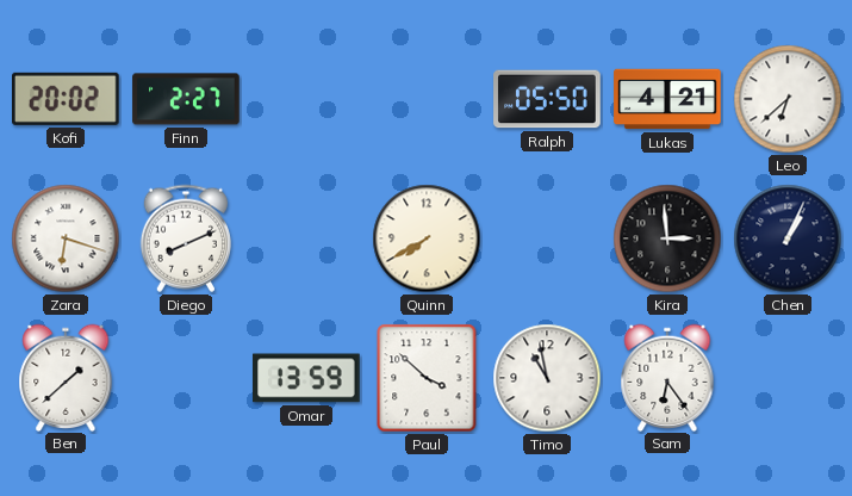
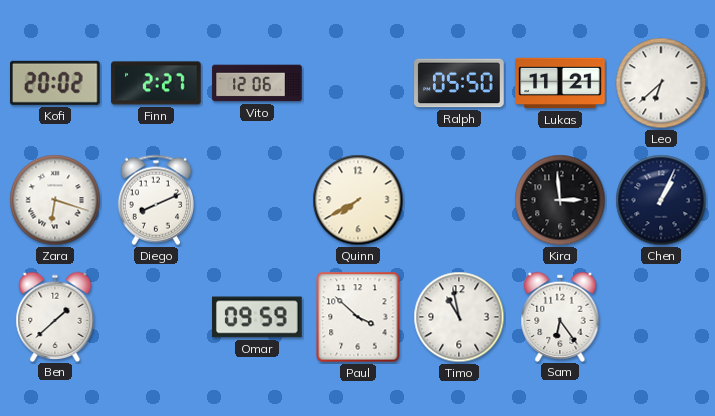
Vito: none -> 12:06 (257, 83)
Lukas: 4:21 -> 11:21 (560, 83)
Omar: 13:59 -> 09:59 (257, 317)
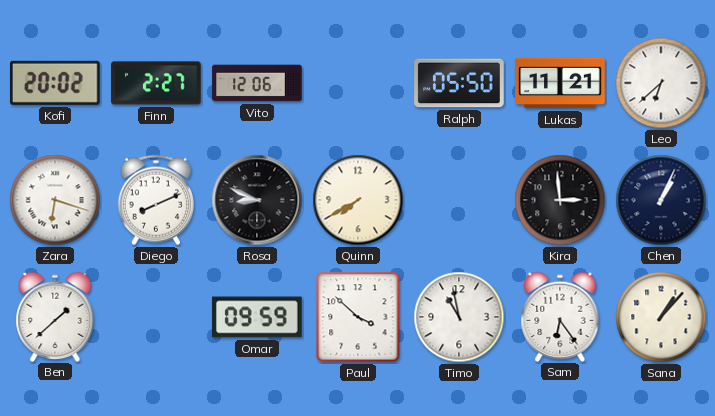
Rosa: none -> 8:49 (257, 200)
Sana: none -> 1:07 (661, 317)
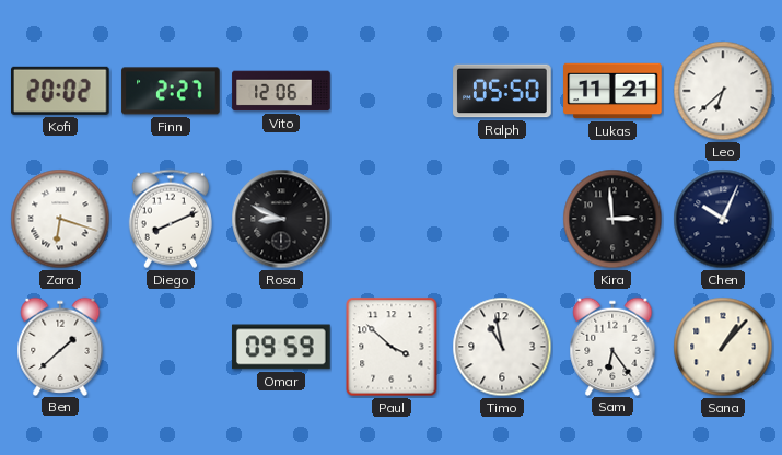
Quinn: 7:40 -> none (358, 200)
Chen: 1:04 -> 10:04 (723, 219)
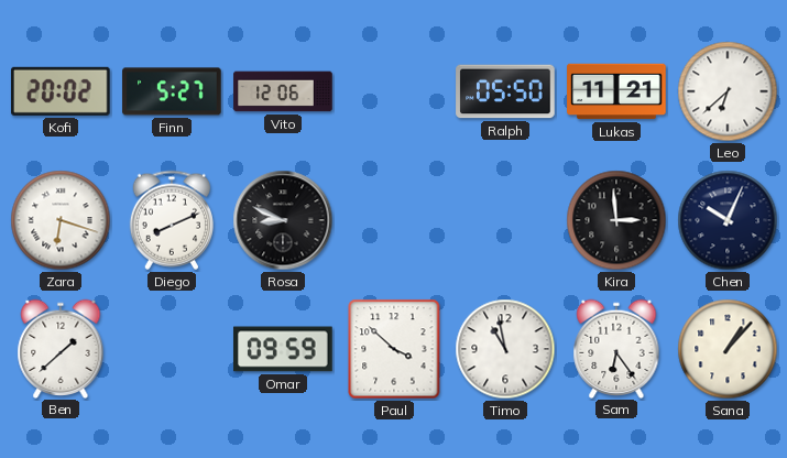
Finn: 2:27 -> 5:27 (172, 91)
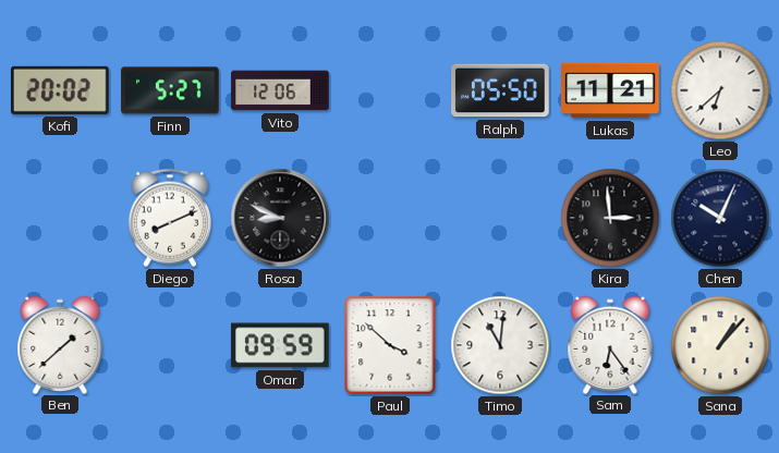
Zara: 6:18 -> none (61, 220)
Timo: 10:58 -> 11:01 (500, 345)
